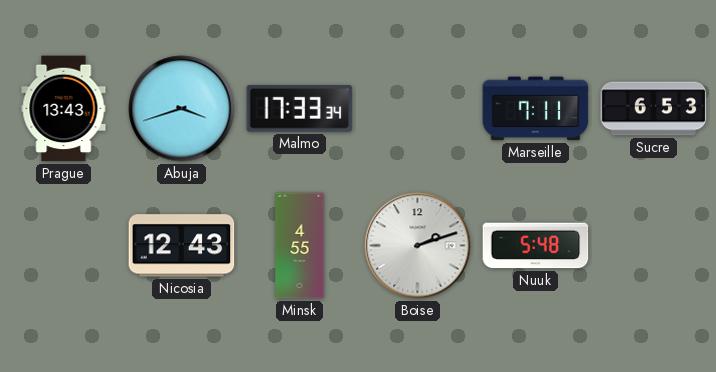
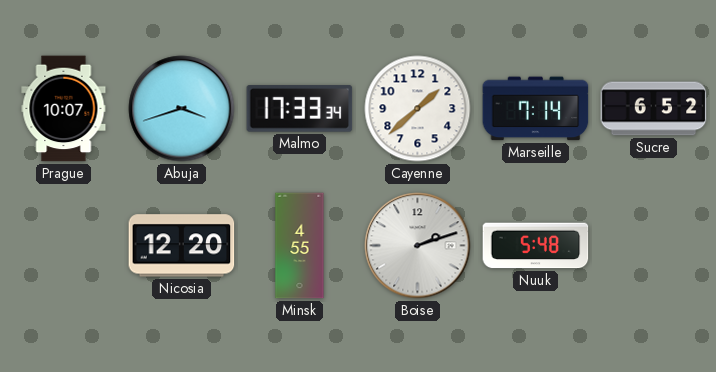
Prague: 13:43 -> 10:07 (64, 109)
Cayenne: none -> 1:38 (418, 109)
Marseille: 7:11 -> 7:14 (536, 109)
Sucre: 6:53 -> 6:52 (654, 109)
Nicosia: 12:43 -> 12:20 (182, 246)
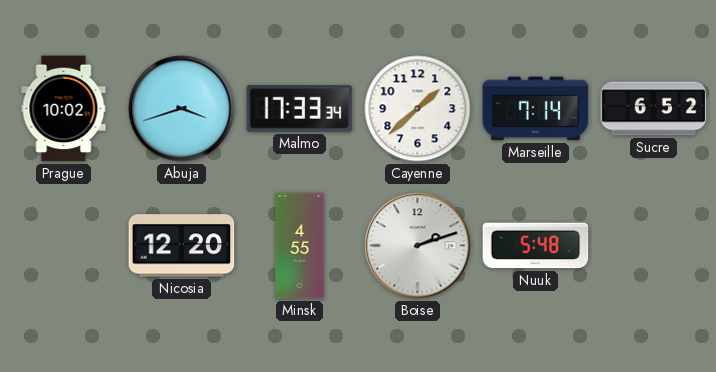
Prague: 10:07 -> 10:02 (64, 109)
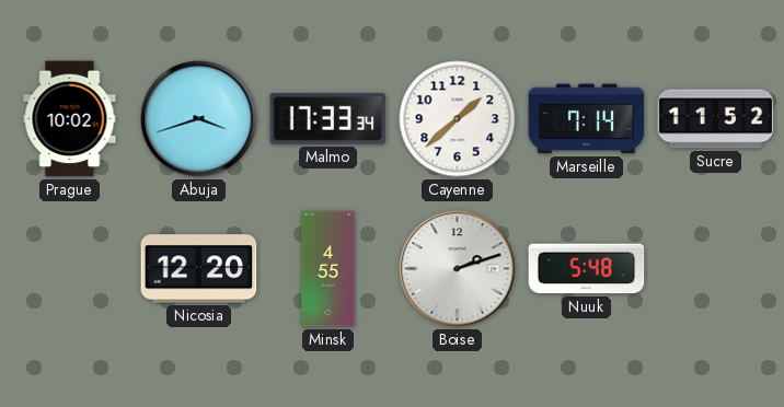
Sucre: 6:52 -> 11:52 (716, 119)
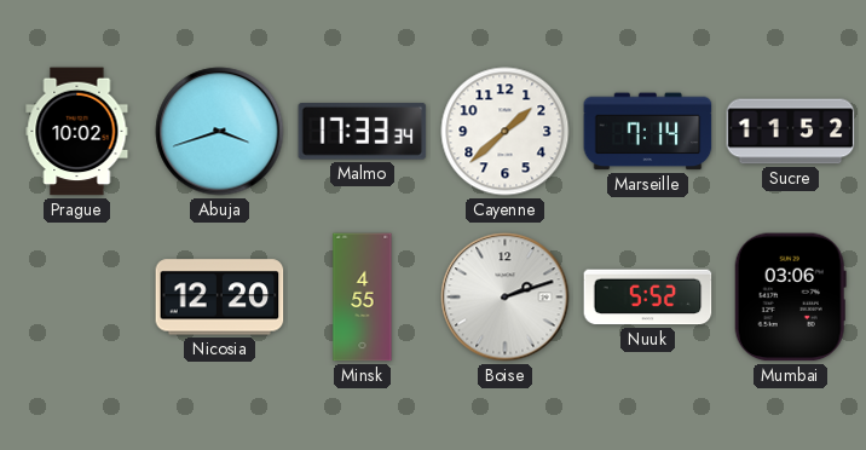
Nuuk: 5:48 -> 5:52 (648, 298)
Mumbai: none -> 03:06 (790, 298)
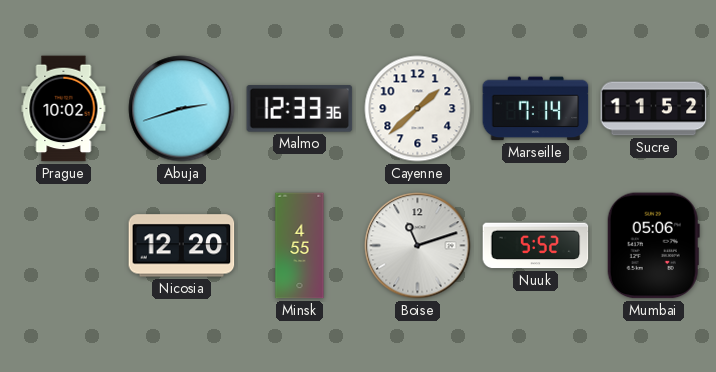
Abuja: 3:42 -> 2:42 (182, 109)
Malmo: 17:33 -> 12:33 (300, 109)
Boise: 2:12 -> 11:12 (418, 246)
Mumbai: 03:06 -> 05:06 (653, 246)
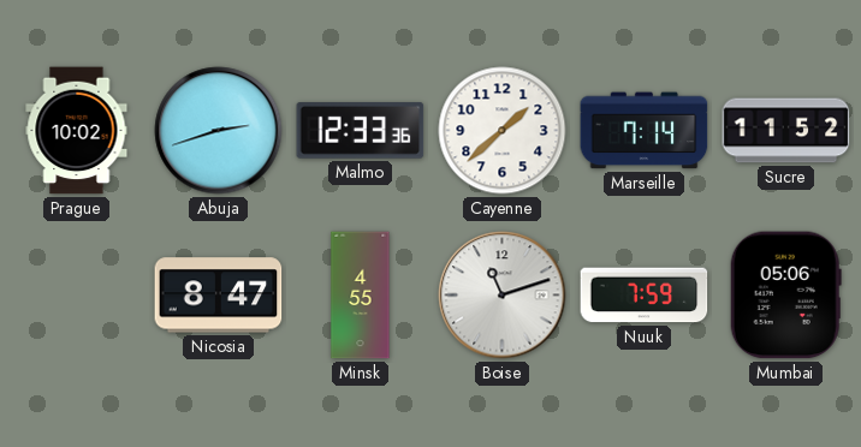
Nicosia: 12:20 -> 8:47 (219, 296)
Nuuk: 5:52 -> 7:59 (645, 296)
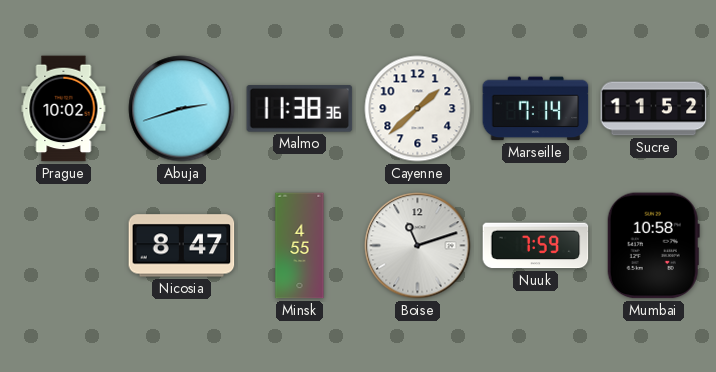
Malmo: 12:33 -> 11:38 (300, 109)
Mumbai: 05:06 -> 10:58 (653, 246)
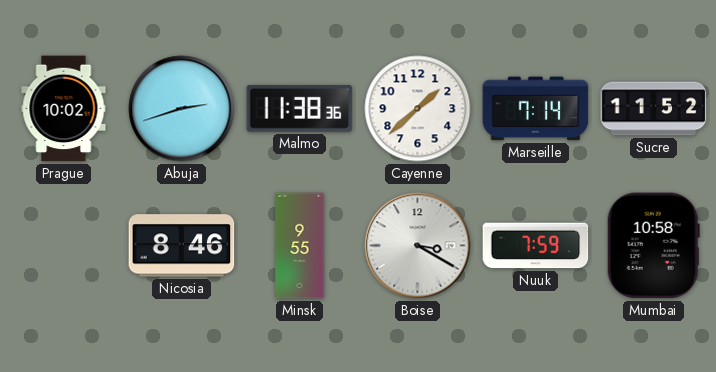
Nicosia: 8:47 -> 8:46 (182, 246)
Minsk: 4:55 -> 9:55 (300, 246)
Boise: 11:12 -> 3:20 (418, 246)
